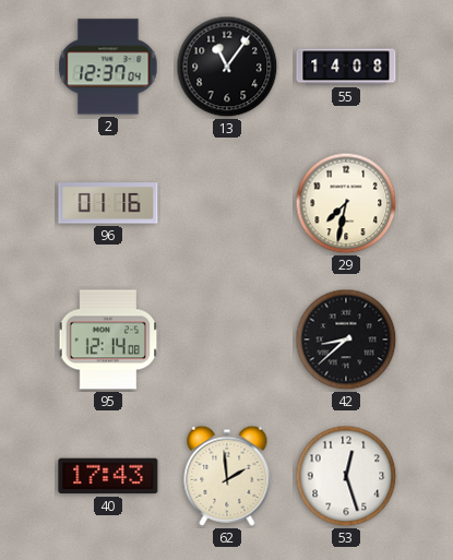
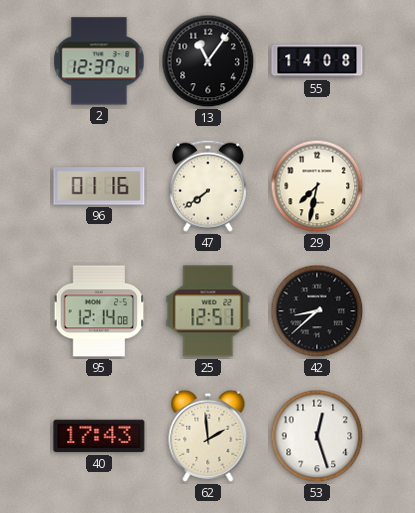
47: none -> 7:39 (208, 186)
25: none -> 12:51 (208, 311)
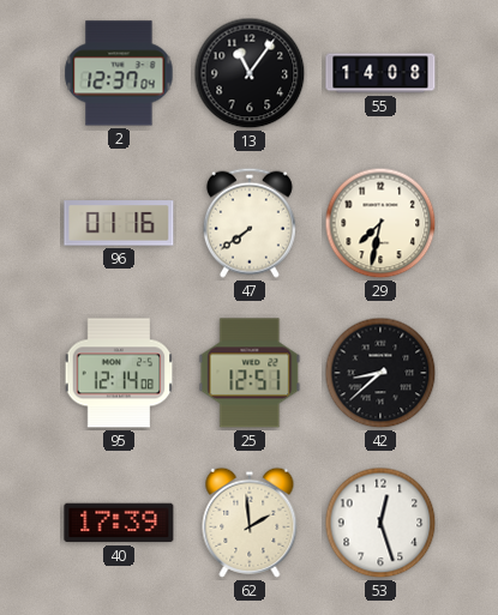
40: 17:43 -> 17:39 (119, 523)
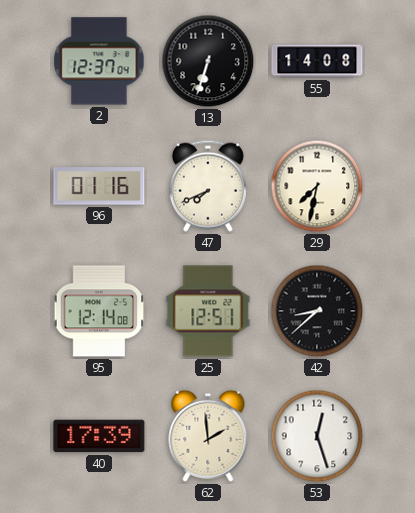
13: 11:06 -> 6:33 (208, 61)
47: 7:39 -> 7:41 (208, 186)
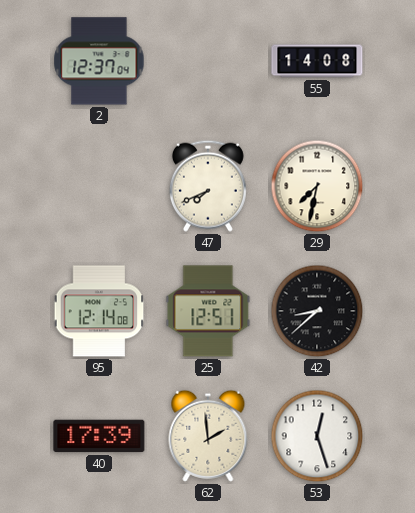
13: 6:33 -> none (208, 61)
96: 01:16 -> none (99, 186)
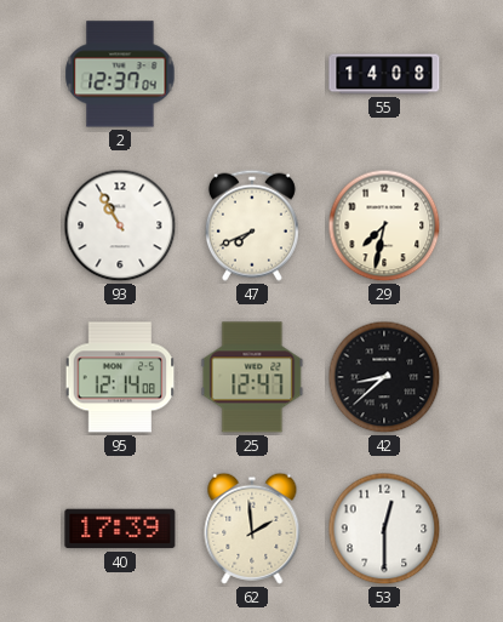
93: none -> 10:55 (120, 226)
25: 12:51 -> 12:47 (252, 377)
53: 12:27 -> 12:30 (384, 529)
